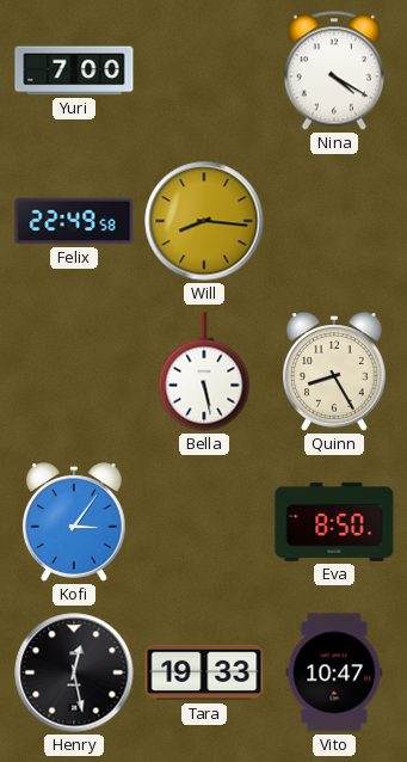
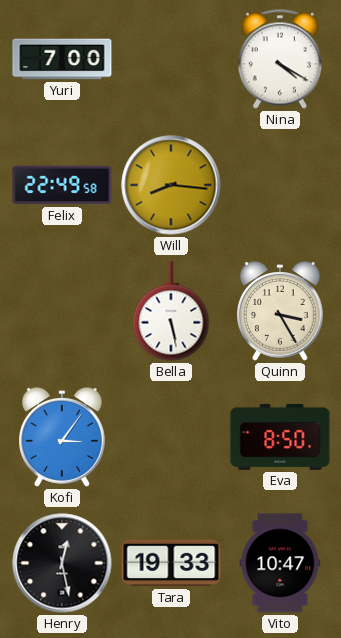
Quinn: 8:25 -> 3:25 (281, 311)
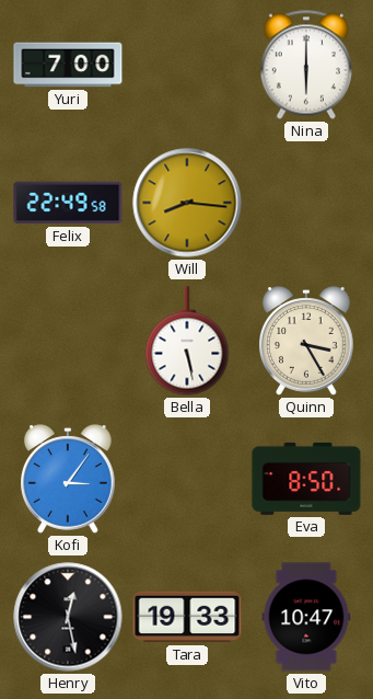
Nina: 4:20 -> 6:00 (306, 65)
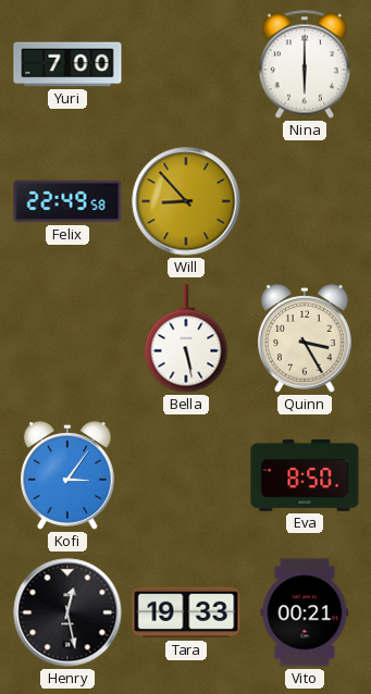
Will: 8:16 -> 8:53 (186, 201)
Vito: 10:47 -> 00:21 (305, 612)
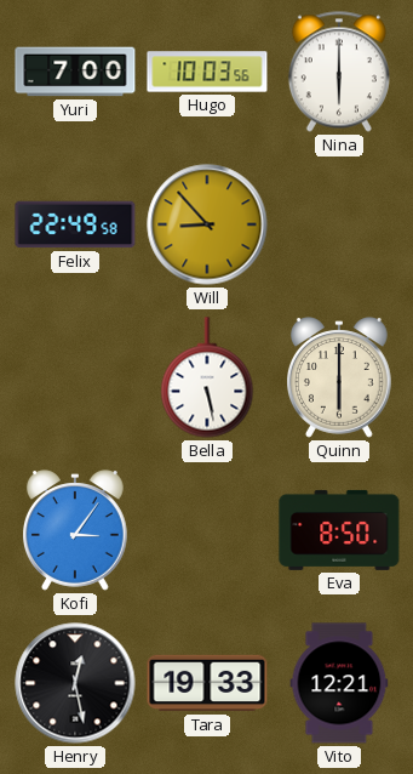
Hugo: none -> 10:03 (207, 72)
Quinn: 3:25 -> 6:00 (340, 377)
Vito: 00:21 -> 12:21 (339, 683)
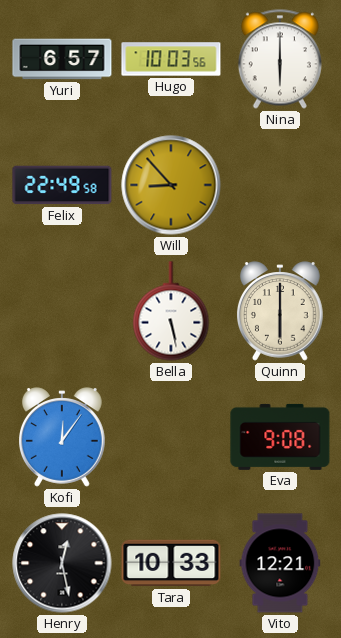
Yuri: 7:00 -> 6:57 (62, 59)
Kofi: 3:06 -> 12:06 (63, 437)
Eva: 8:50 -> 9:08 (280, 437)
Tara: 19:33 -> 10:33 (171, 563)
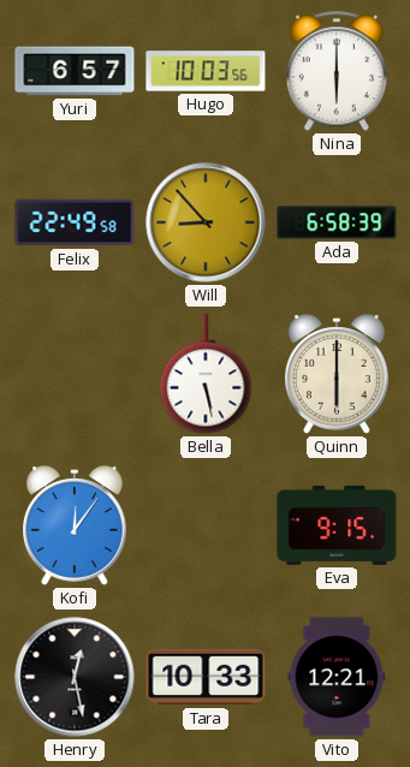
Ada: none -> 6:58 (337, 222)
Eva: 9:08 -> 9:15 (337, 525)
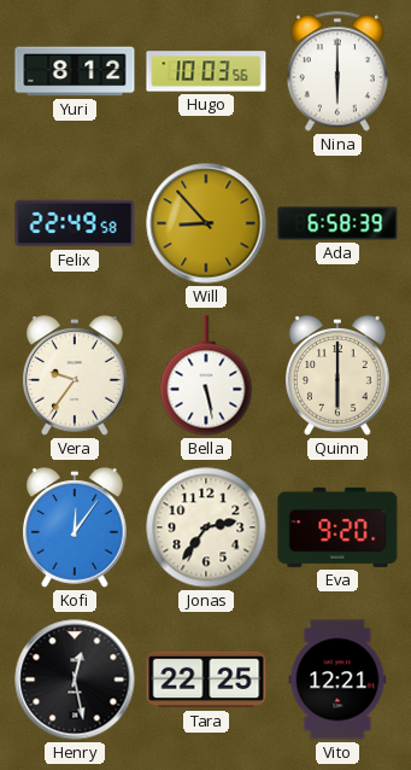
Yuri: 6:57 -> 8:12 (75, 71)
Vera: none -> 9:36 (76, 375)
Jonas: none -> 2:36 (206, 527)
Eva: 9:15 -> 9:20 (337, 527)
Tara: 10:33 -> 22:25 (206, 679)
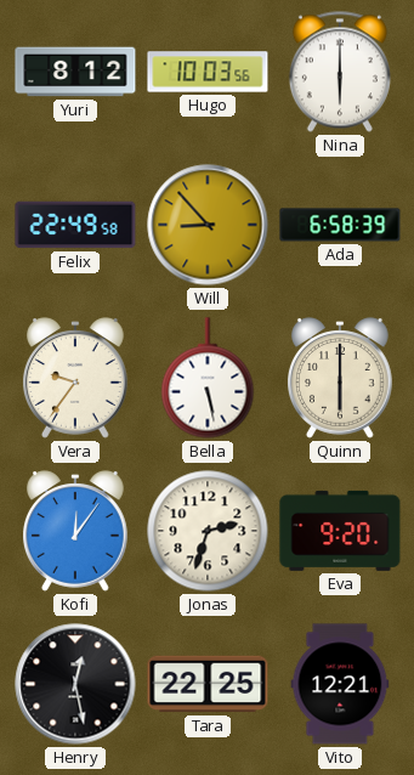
Jonas: 2:36 -> 2:33 (208, 531)
